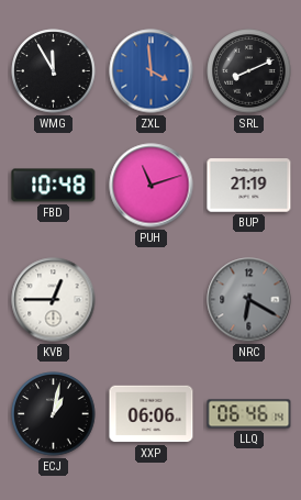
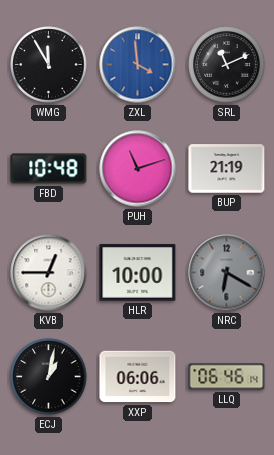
SRL: 8:11 -> 11:11 (227, 65)
HLR: none -> 10:00 (138, 273)
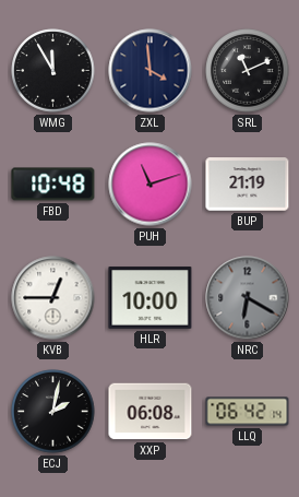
ZXL dial: blue -> navy (151, 71)
ECJ: 1:02 -> 2:02 (53, 412)
XXP: 06:06 -> 06:08 (151, 412)
LLQ: 06:46 -> 06:42 (248, 412)
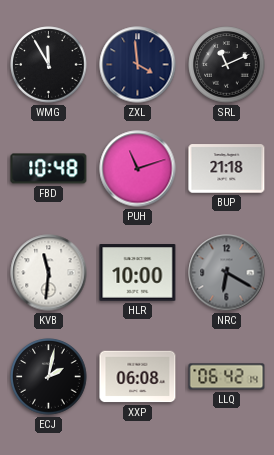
BUP: 21:19 -> 21:18 (227, 169)
KVB: 12:45 -> 11:31 (49, 273)
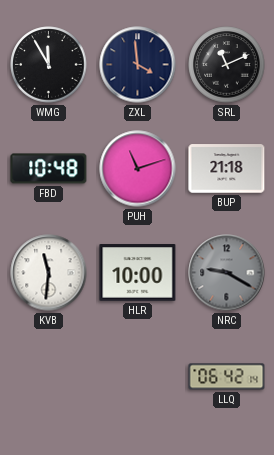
NRC: 6:20 -> 9:20 (227, 273)
ECJ: 2:02 -> none (49, 377)
XXP: 06:08 -> none (138, 377)
